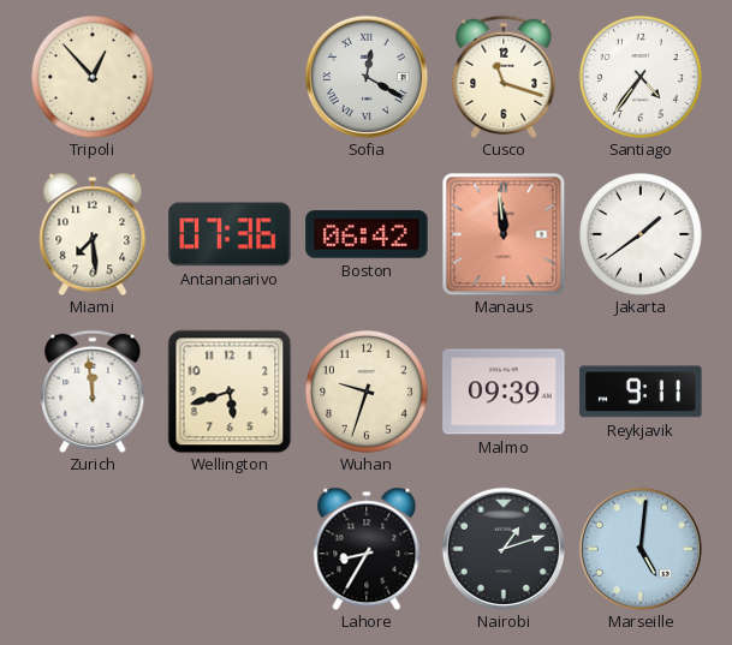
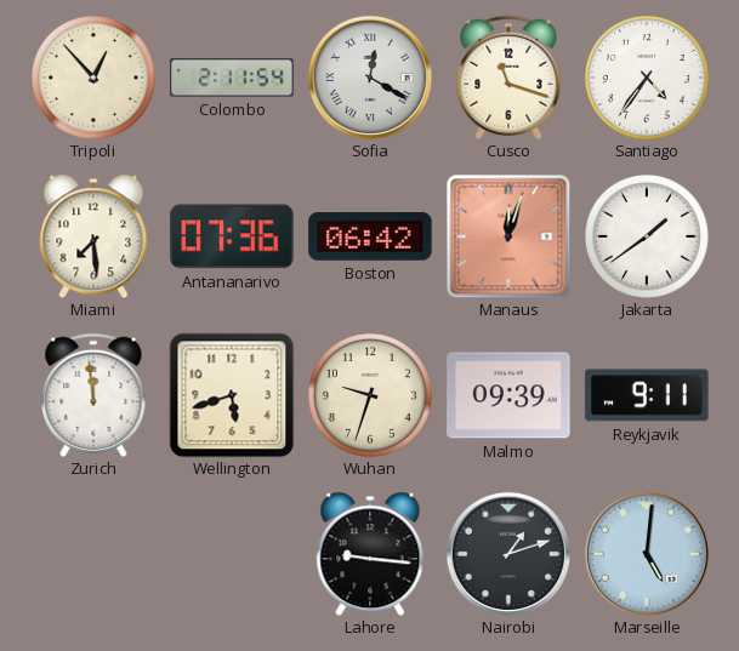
Colombo: none -> 2:11 (232, 78)
Manaus: 11:59 -> 12:03 (508, 236)
Lahore: 8:35 -> 9:16 (370, 554)
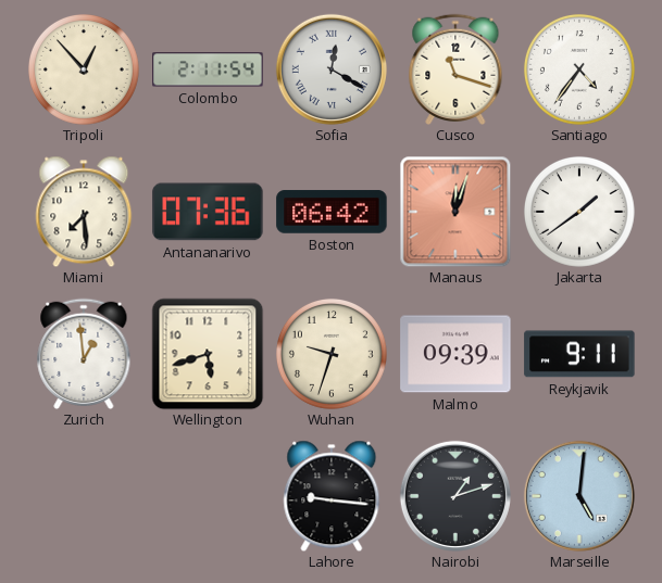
Zurich: 11:59 -> 12:59 (84, 354)
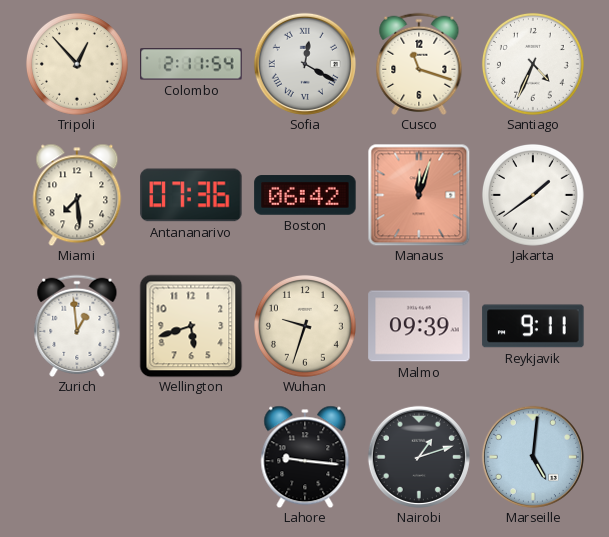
Santiago: 4:36 -> 4:34 (533, 64)
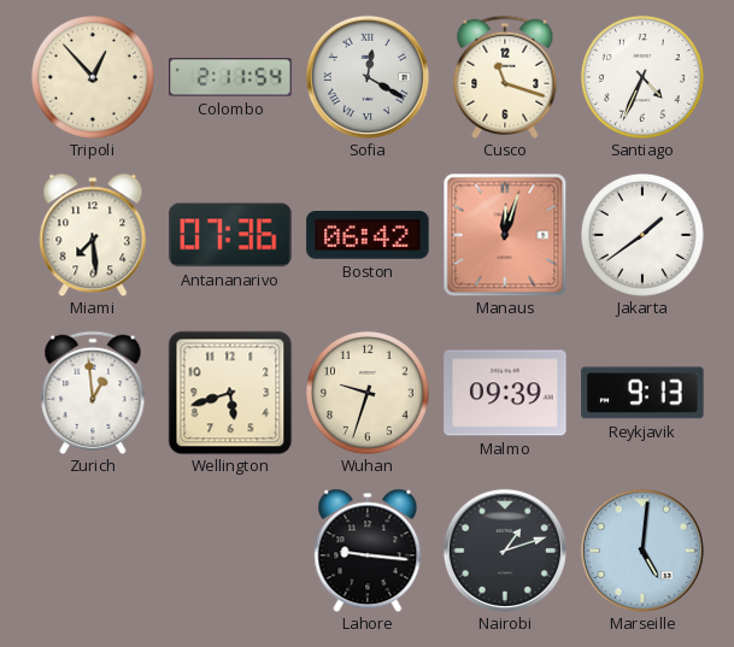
Reykjavik: 9:11 -> 9:13 (642, 393)
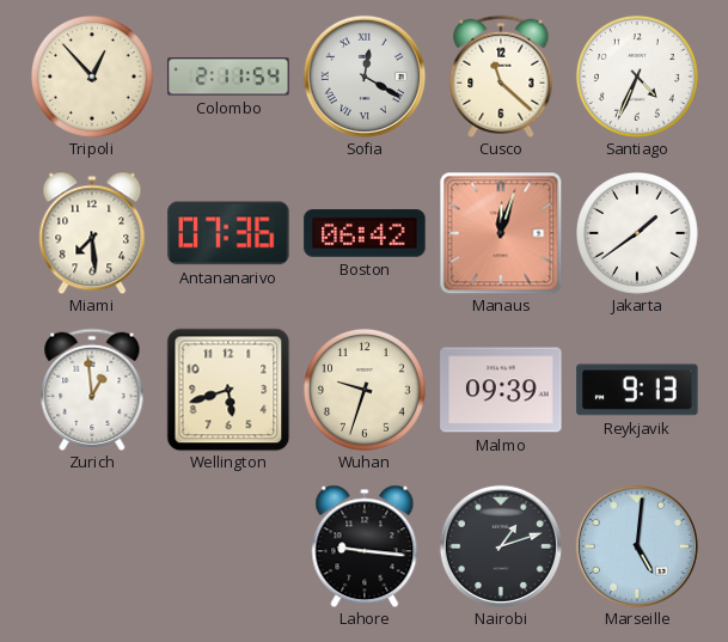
Cusco: 11:18 -> 11:22 (501, 77)
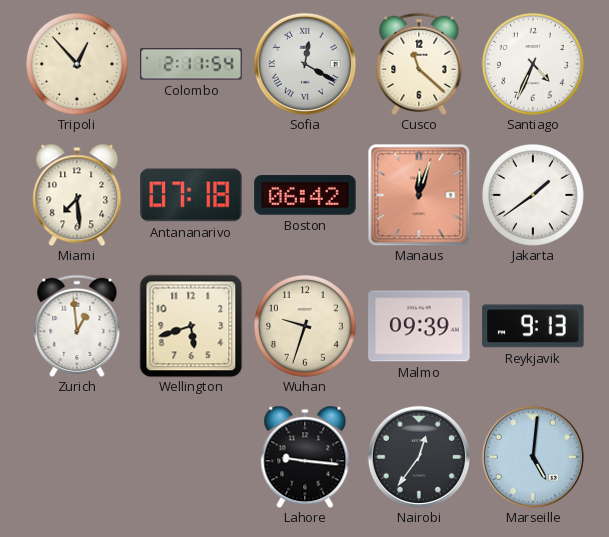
Antananarivo: 07:36 -> 07:18 (191, 195)
Nairobi: 1:12 -> 12:36 (419, 457)
